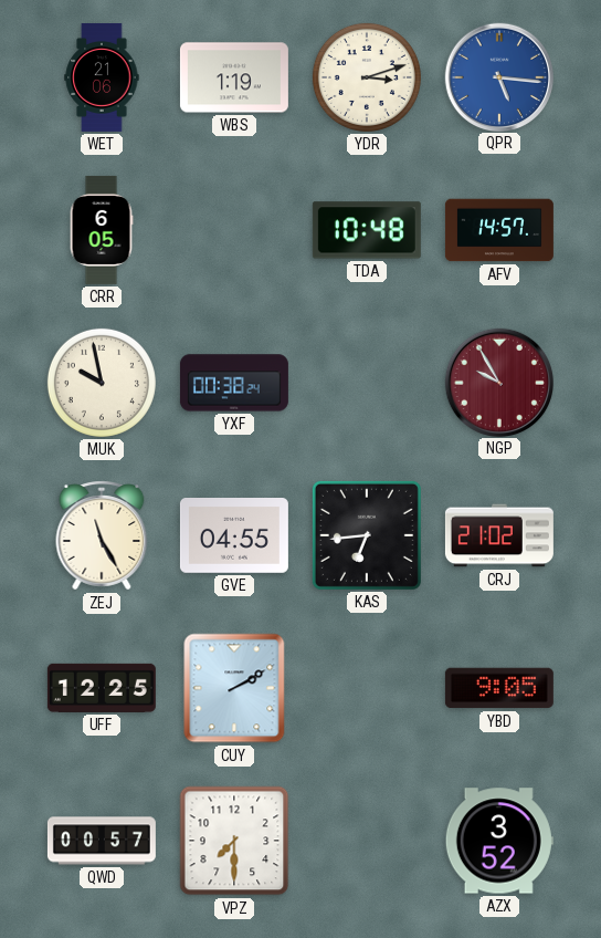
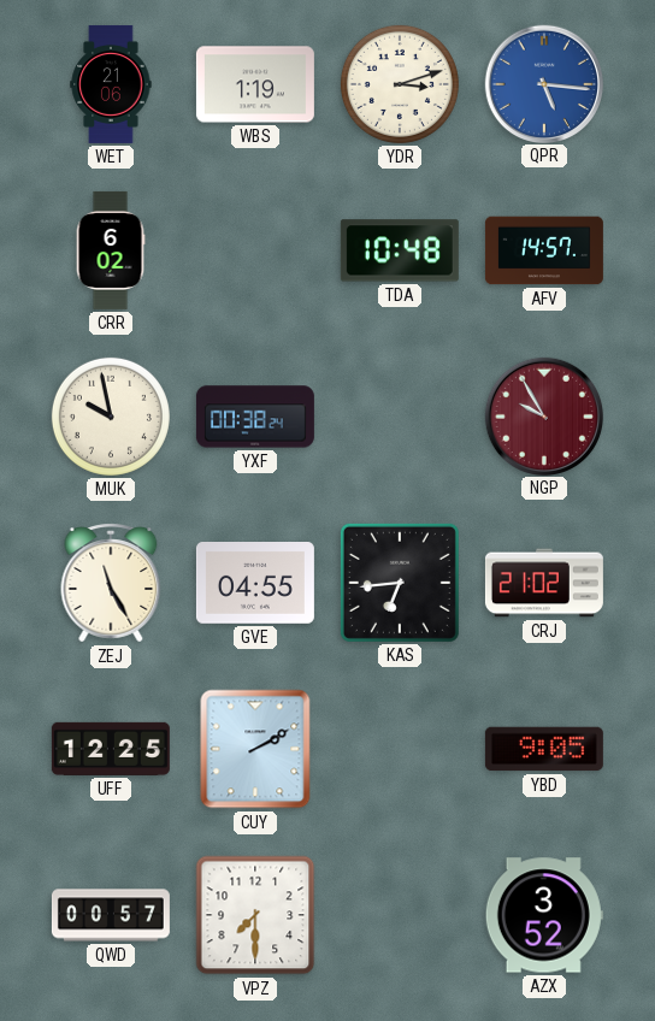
CRR: 6:05 -> 6:02 (111, 250)
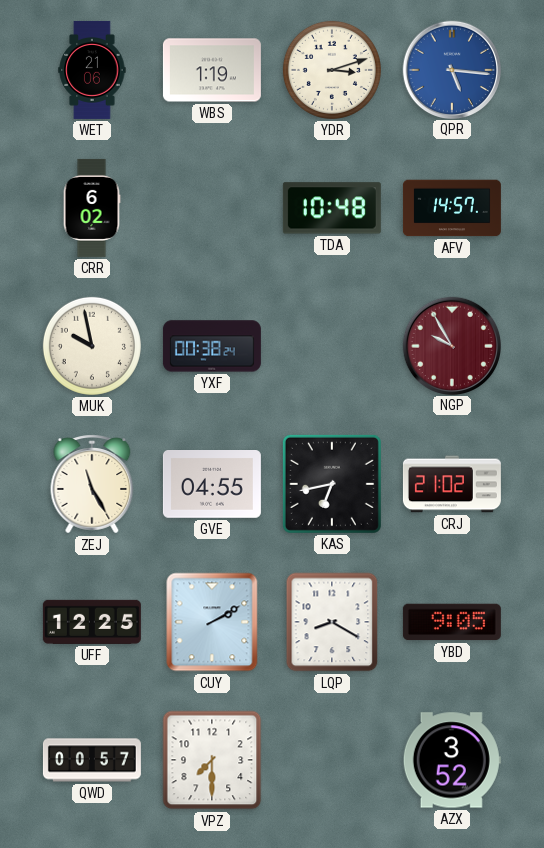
KAS: 6:44 -> 6:43 (332, 484)
LQP: none -> 8:20 (332, 622)
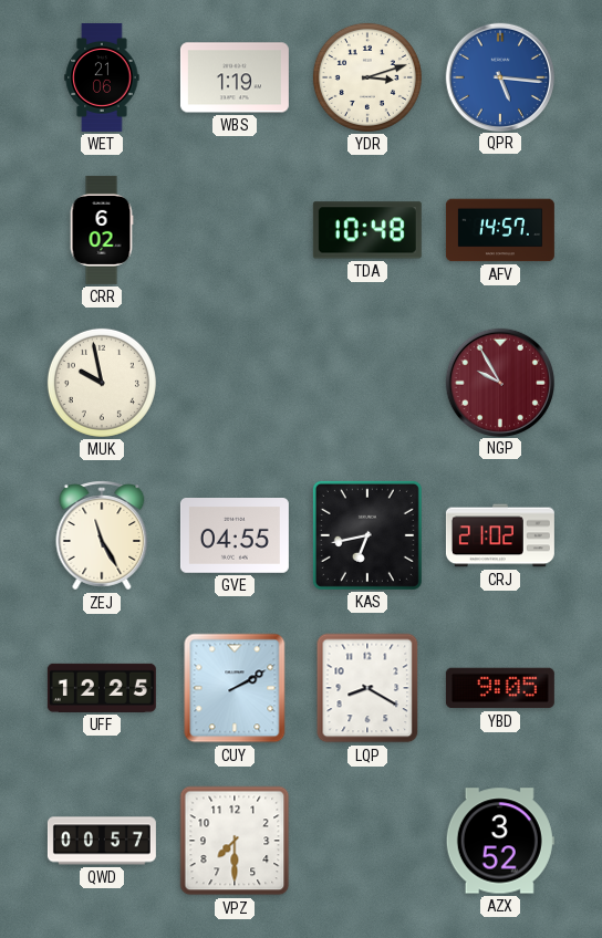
YXF: 00:38 -> none (212, 346)
